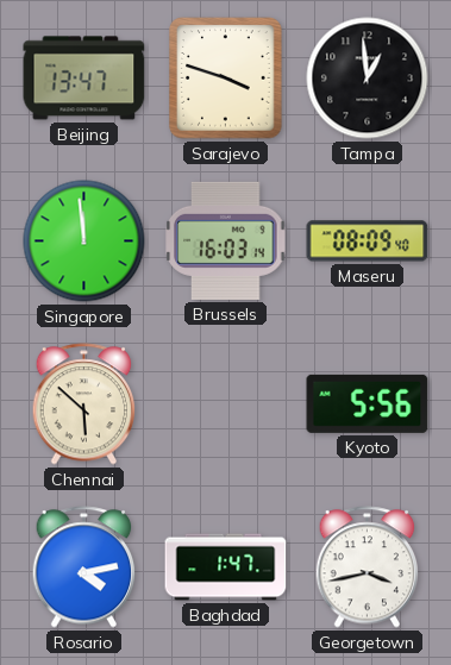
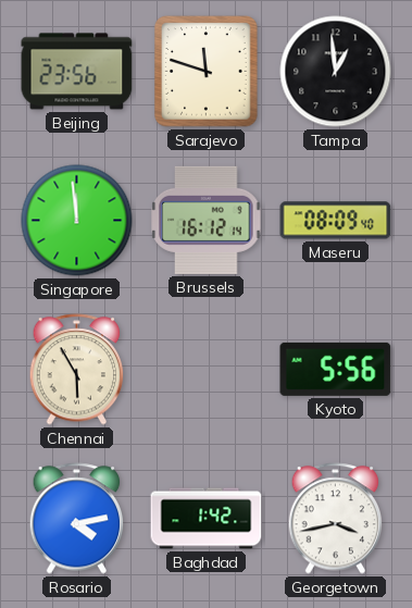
Beijing: 13:47 -> 23:56 (77, 72)
Sarajevo: 3:48 -> 11:48 (207, 72)
Brussels: 16:03 -> 16:12 (207, 220)
Chennai: 5:52 -> 5:55 (77, 370)
Baghdad: 1:47 -> 1:42 (207, 519)
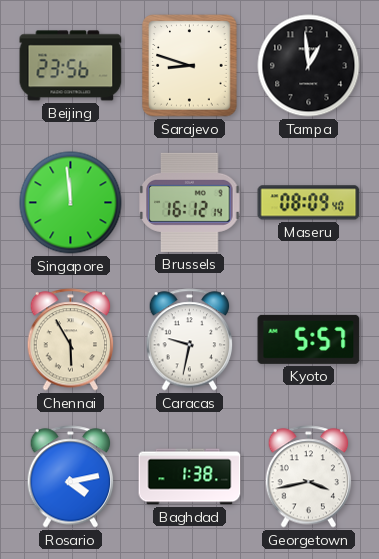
Sarajevo: 11:48 -> 8:48 (190, 66)
Caracas: none -> 9:32 (190, 340)
Kyoto: 5:56 -> 5:57 (309, 339)
Baghdad: 1:42 -> 1:38 (190, 477)
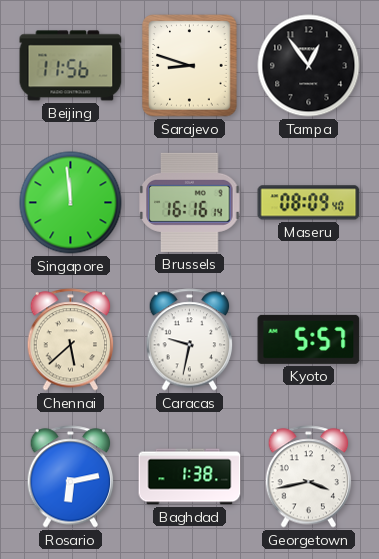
Beijing: 23:56 -> 11:56 (71, 66)
Tampa: 12:59 -> 12:54 (309, 66)
Brussels: 16:12 -> 16:16 (190, 202)
Chennai: 5:55 -> 5:38 (71, 340)
Rosario: 4:13 -> 6:13 (71, 477)
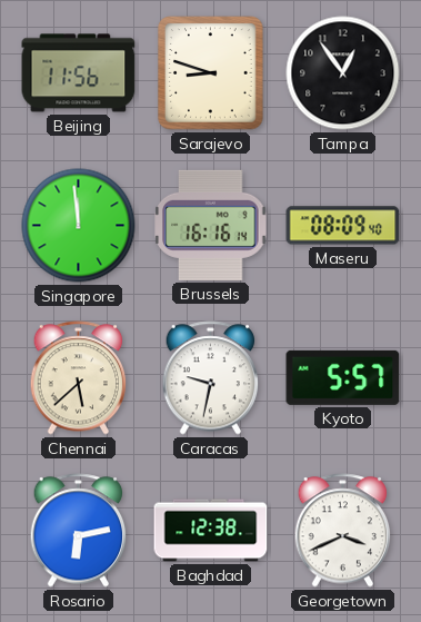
Baghdad: 1:38 -> 12:38 (211, 531)
Georgetown: 3:43 -> 3:41 (343, 531)
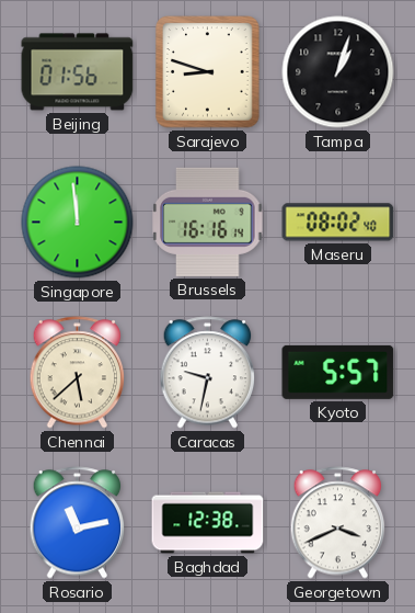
Beijing: 11:56 -> 01:56 (78, 72)
Tampa: 12:54 -> 1:03 (338, 72)
Maseru: 08:09 -> 08:02 (338, 223)
Rosario: 6:13 -> 11:13 (78, 523)
